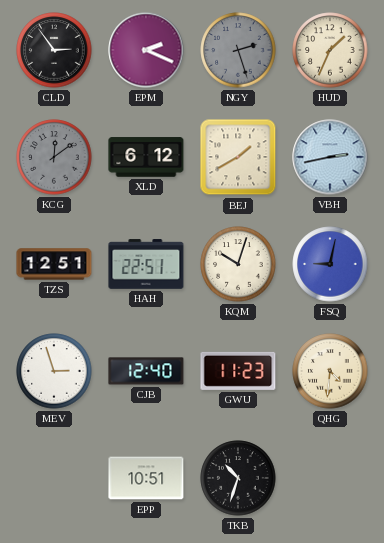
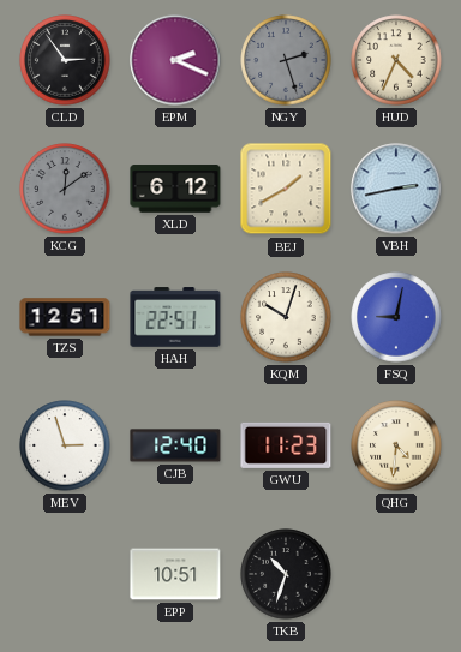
HUD: 1:34 -> 4:34 (396, 60)
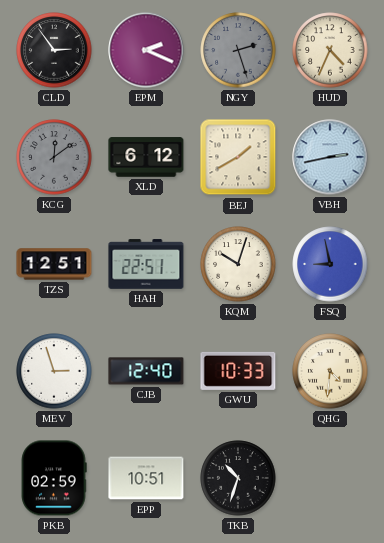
FSQ: 9:02 -> 8:58 (330, 264)
GWU: 11:23 -> 10:33 (238, 371)
PKB: none -> 02:59 (54, 478)
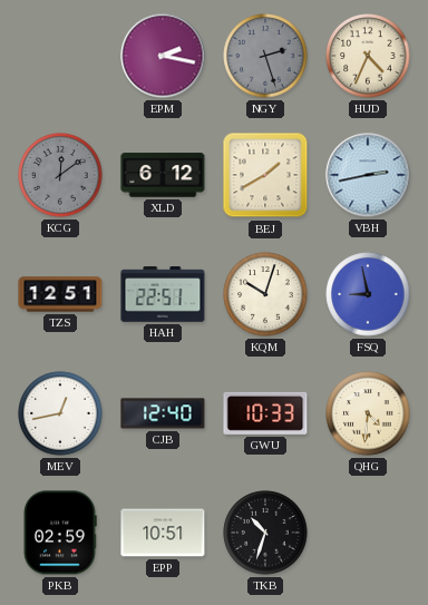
CLD: 2:54 -> none (54, 50)
EPM: 2:19 -> 2:17 (163, 56)
MEV: 2:57 -> 12:43 (60, 413)
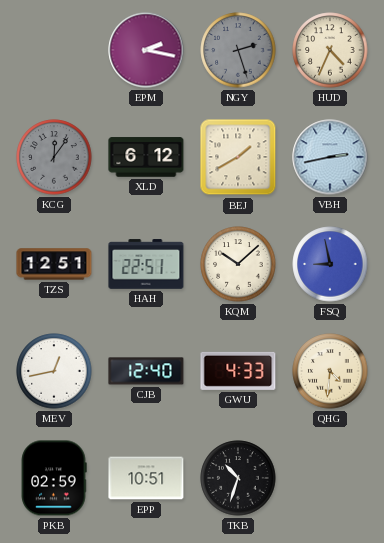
KCG: 12:09 -> 12:06 (54, 157)
KQM: 10:03 -> 10:08 (238, 264)
GWU: 10:33 -> 4:33 (238, 371)
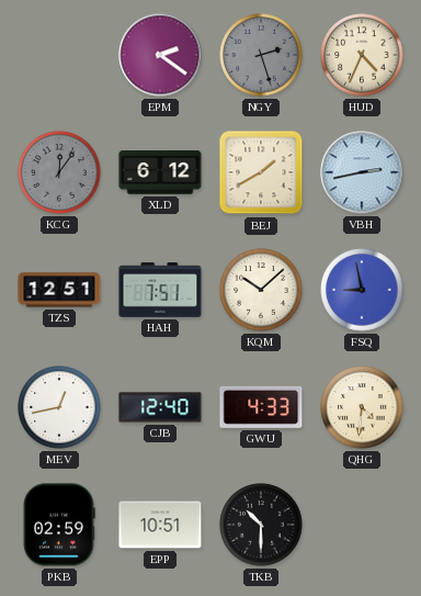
EPM: 2:17 -> 2:21 (160, 55)
HAH: 22:51 -> 7:51 (160, 290)
TKB: 10:33 -> 10:30 (261, 525)
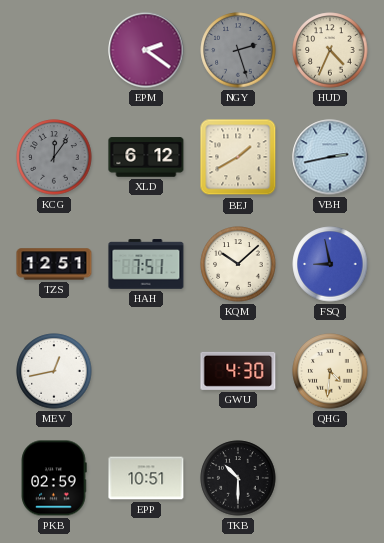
CJB: 12:40 -> none (160, 407)
GWU: 4:33 -> 4:30 (238, 371)
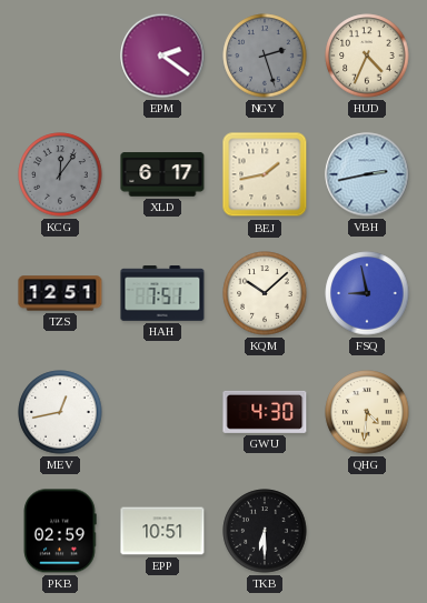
XLD: 6:12 -> 6:17 (162, 174)
BEJ: 1:40 -> 1:43 (265, 174)
TKB: 10:30 -> 6:30 (265, 531)
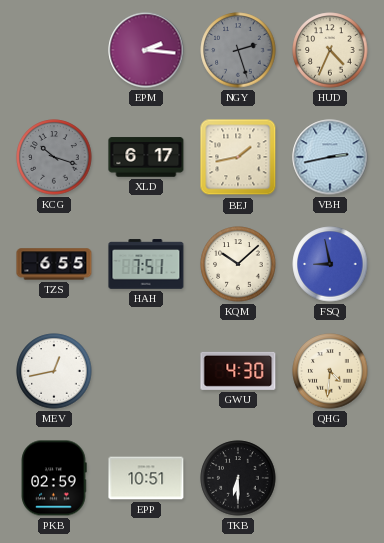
EPM: 2:21 -> 2:16 (146, 50)
KCG: 12:06 -> 10:18 (54, 157)
TZS: 12:51 -> 6:55 (54, 264)
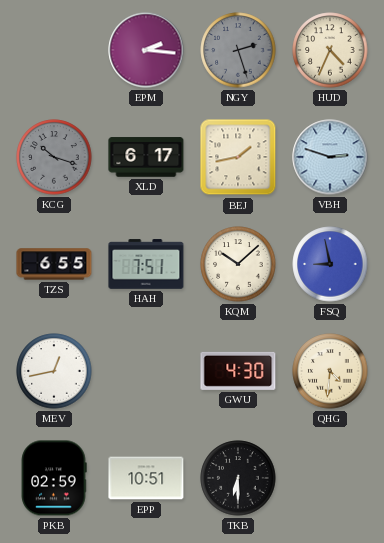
VBH: 2:43 -> 2:48 (330, 157)
